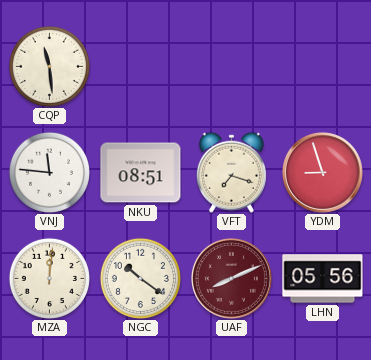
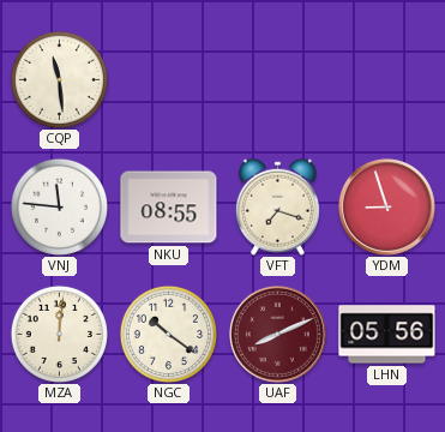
NKU: 08:51 -> 08:55 (169, 208)
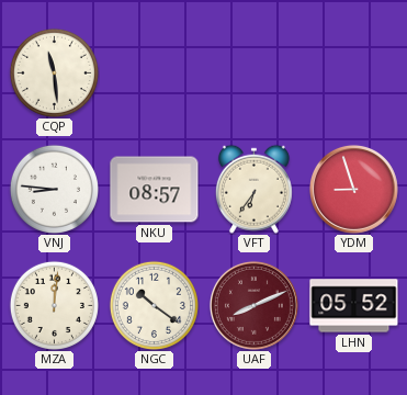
VNJ: 11:46 -> 8:46 (54, 189)
NKU: 08:55 -> 08:57 (155, 190)
VFT: 7:18 -> 6:36 (253, 189)
LHN: 05:56 -> 05:52 (354, 306)
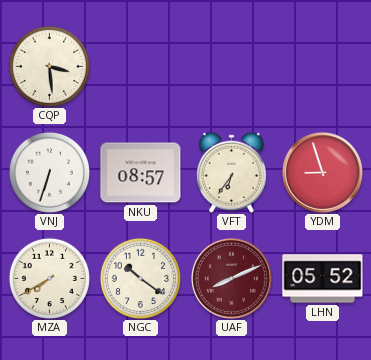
CQP: 11:29 -> 3:29 (49, 66)
VNJ: 8:46 -> 6:33 (49, 172)
MZA: 12:01 -> 7:40 (49, 278)
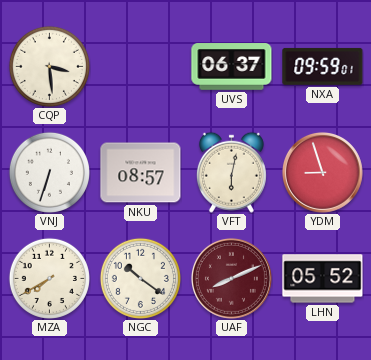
UVS: none -> 06:37 (232, 67)
NXA: none -> 09:59 (323, 66)
VFT: 6:36 -> 6:02 (231, 172)
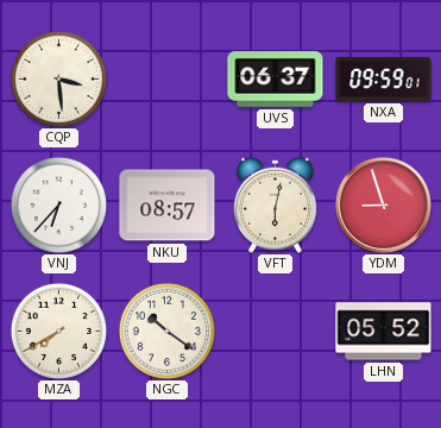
VNJ: 6:33 -> 6:37 (58, 204)
UAF: 8:11 -> none (231, 278)
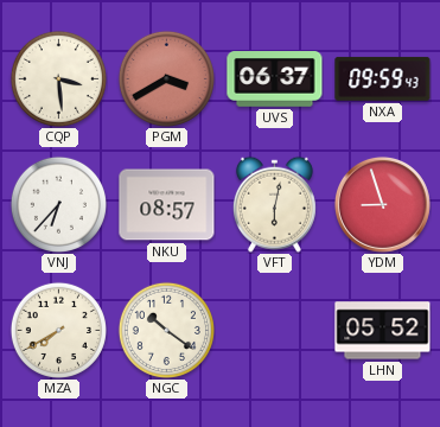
PGM: none -> 3:40 (166, 78)
NXA: 09:59:01 -> 09:59:43 (383, 78)
